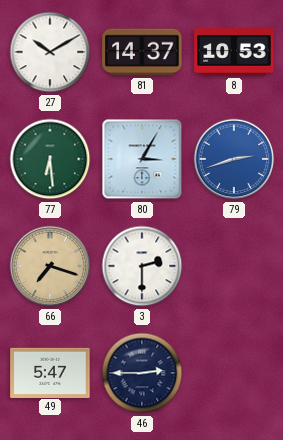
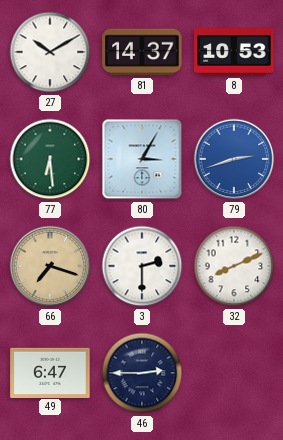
32: none -> 8:11 (234, 266)
49: 5:47 -> 6:47 (50, 372)
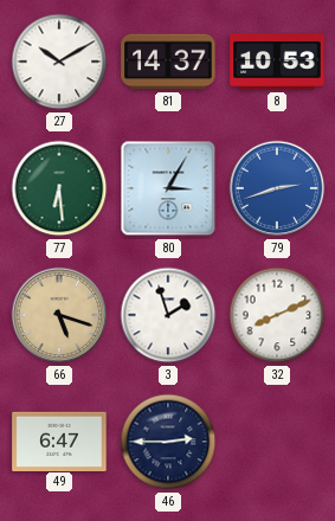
66: 7:18 -> 5:18 (59, 315)
3: 2:30 -> 1:57 (168, 315)
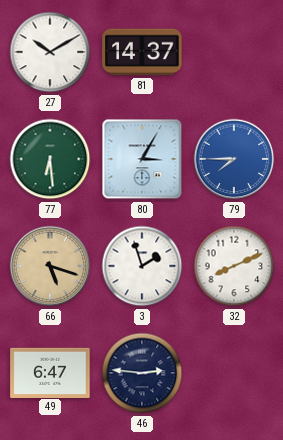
8: 10:53 -> none (277, 62)
79: 2:42 -> 7:45 (234, 159)
46: 2:45 -> 2:46 (142, 373)
